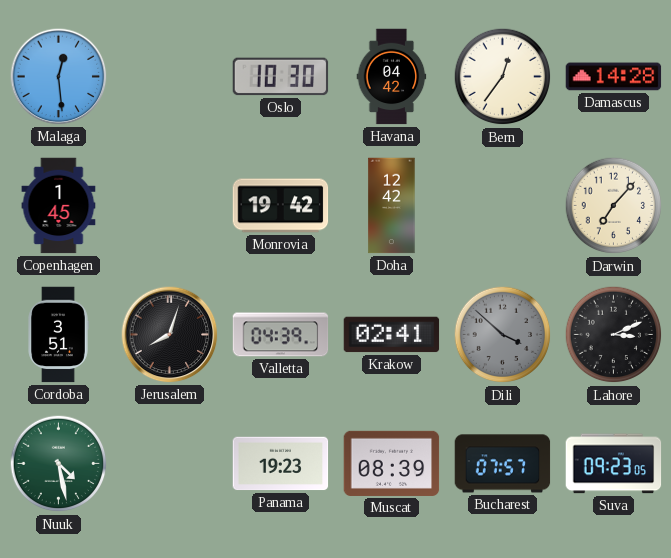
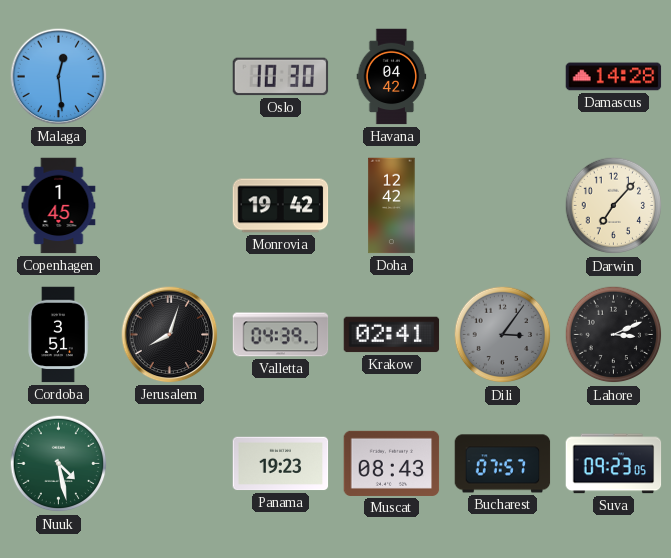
Bern: 12:36 -> none (503, 77)
Dili: 3:52 -> 3:06 (503, 335)
Muscat: 08:39 -> 08:43 (392, 463)
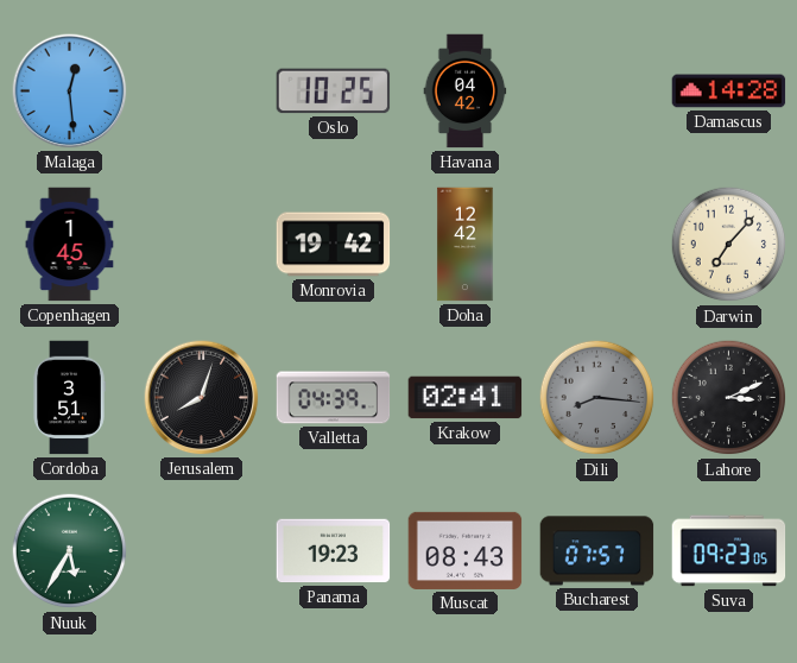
Oslo: 10:30 -> 10:25 (334, 91)
Dili: 3:06 -> 8:16 (597, 398)
Nuuk: 4:28 -> 5:35 (70, 551)
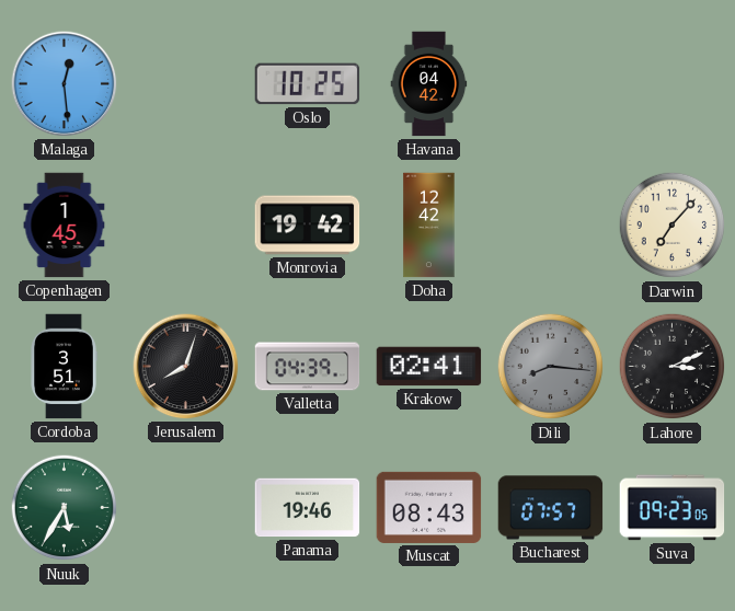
Damascus: 14:28 -> none (729, 91)
Panama: 19:23 -> 19:46 (308, 508)
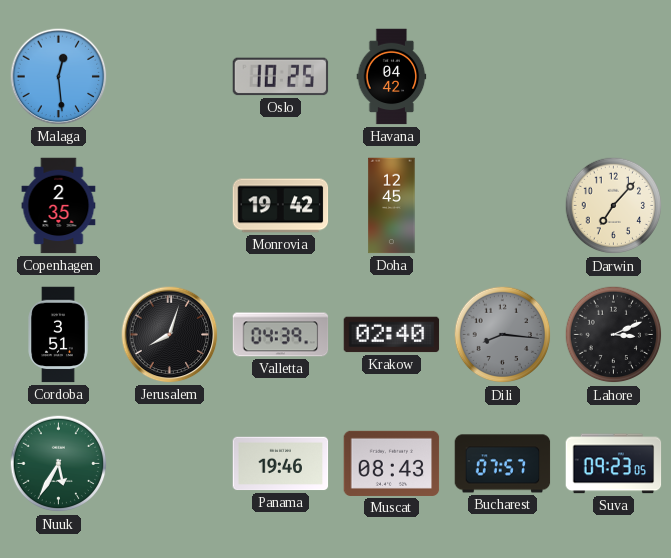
Copenhagen: 1:45 -> 2:35 (59, 206)
Doha: 12:42 -> 12:45 (392, 206)
Krakow: 02:41 -> 02:40 (392, 335)
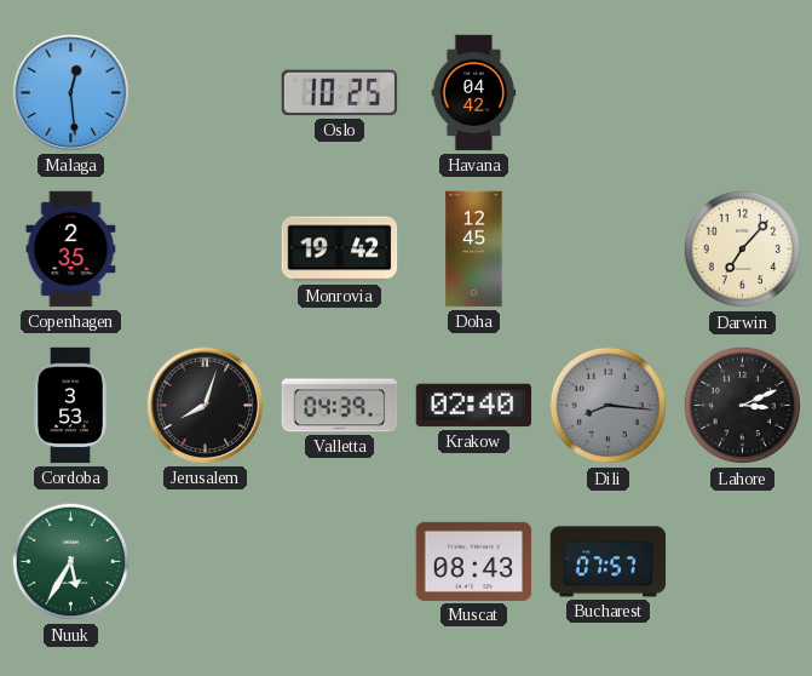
Cordoba: 3:51 -> 3:53 (70, 406)
Panama: 19:46 -> none (281, 464)
Suva: 09:23 -> none (614, 464)
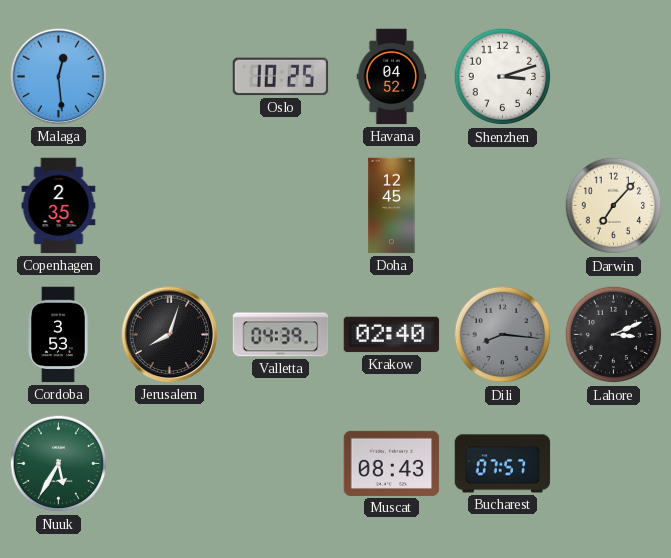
Havana: 04:42 -> 04:52 (392, 77)
Shenzhen: none -> 3:12 (503, 77)
Monrovia: 19:42 -> none (340, 250)
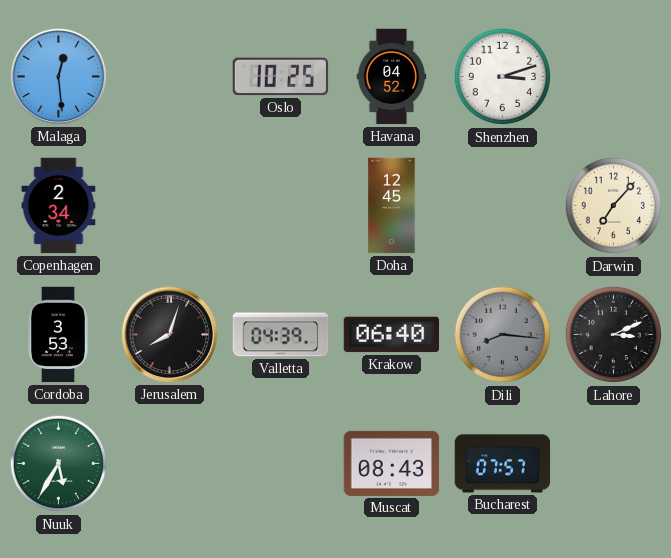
Copenhagen: 2:35 -> 2:34 (59, 206)
Krakow: 02:40 -> 06:40 (392, 335)
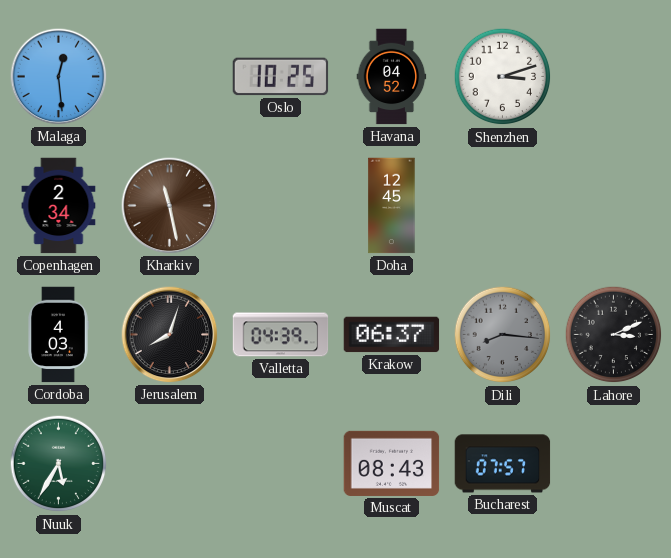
Kharkiv: none -> 11:28 (170, 206)
Darwin: 7:07 -> none (614, 206)
Cordoba: 3:53 -> 4:03 (58, 335)
Krakow: 06:40 -> 06:37 (392, 335)
